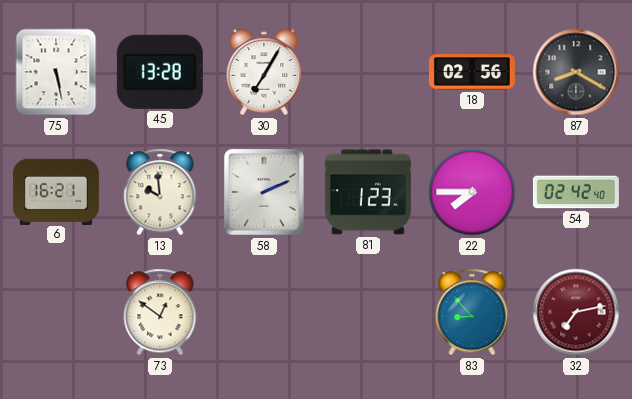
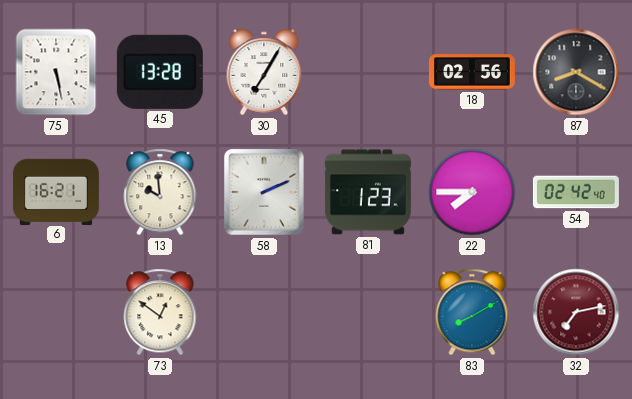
83: 8:53 -> 8:10 (472, 312)
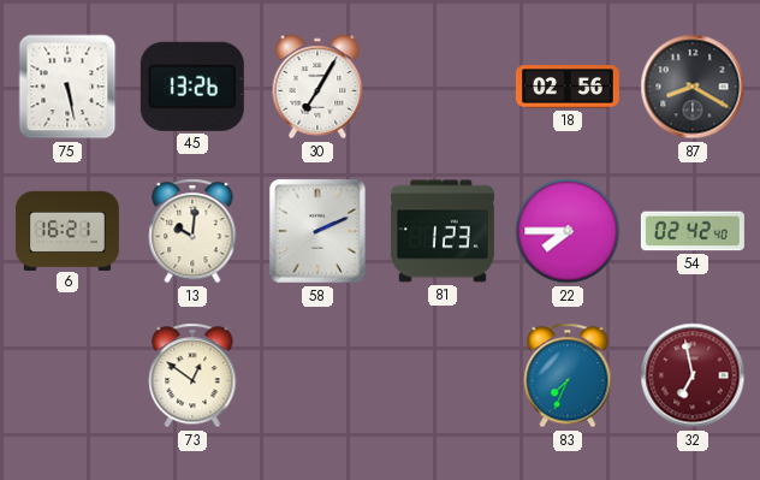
45: 13:28 -> 13:26 (192, 87)
13: 9:59 -> 10:01 (192, 231)
83: 8:10 -> 7:34 (568, 375)
32: 7:13 -> 6:58 (693, 375)
